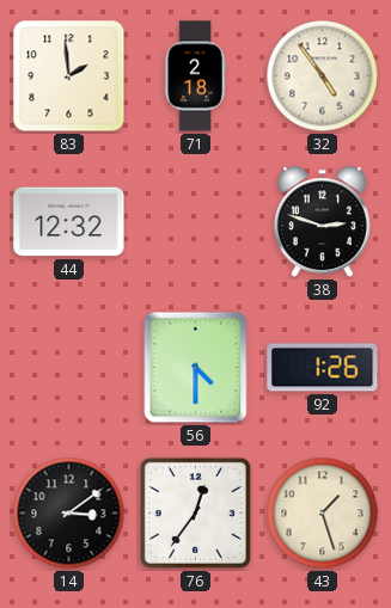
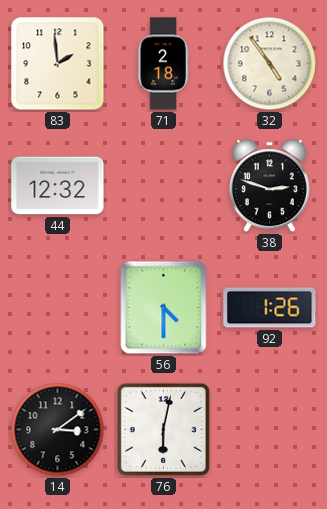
76: 12:36 -> 6:02 (163, 429)
43: 1:27 -> none (323, 514)
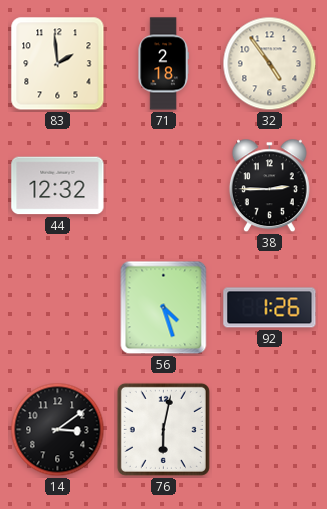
38: 2:48 -> 2:45 (269, 186)
56: 4:30 -> 4:27 (164, 308)
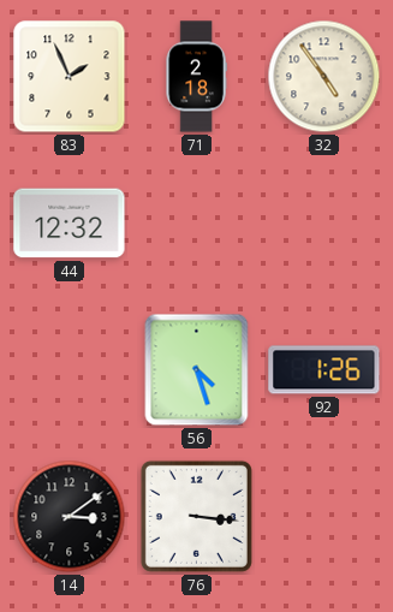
83: 1:59 -> 1:56 (70, 77)
38: 2:45 -> none (269, 186)
76: 6:02 -> 3:16 (196, 516)
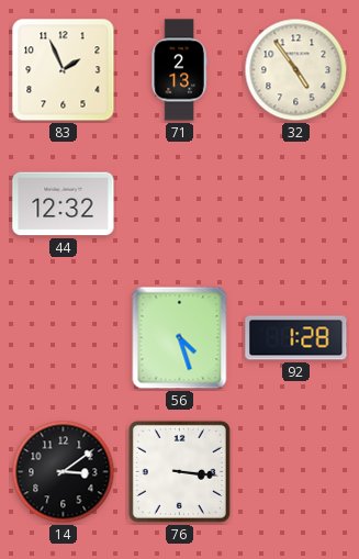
71: 2:18 -> 2:13 (179, 70)
92: 1:26 -> 1:28 (296, 338)
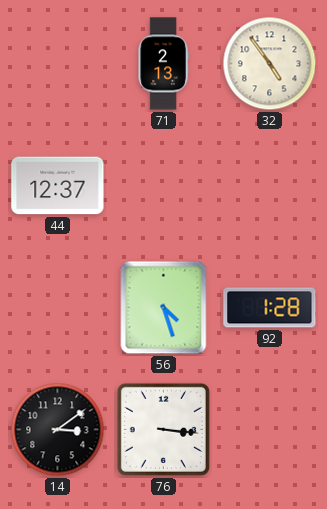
83: 1:56 -> none (64, 70)
44: 12:32 -> 12:37 (58, 186)
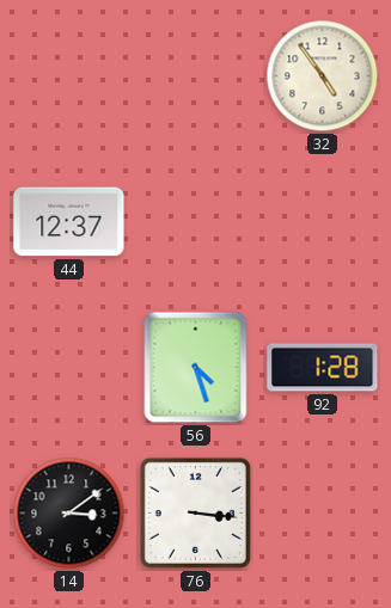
71: 2:13 -> none (163, 64)
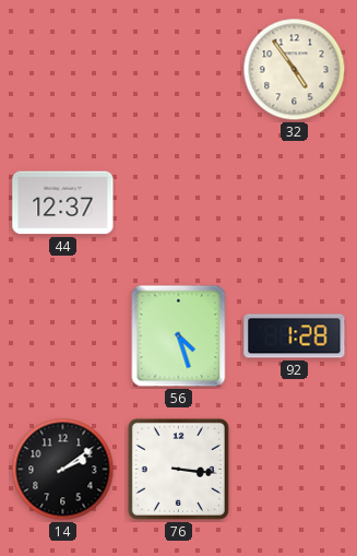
14: 3:09 -> 2:09 (63, 470)
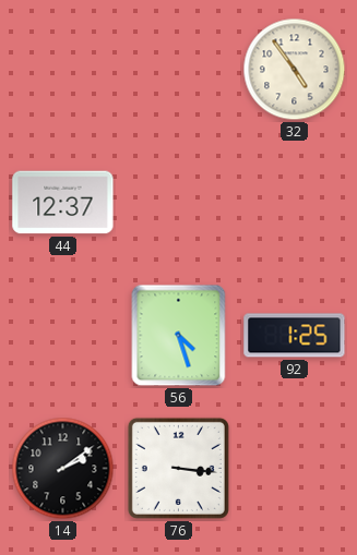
92: 1:28 -> 1:25 (295, 336)
